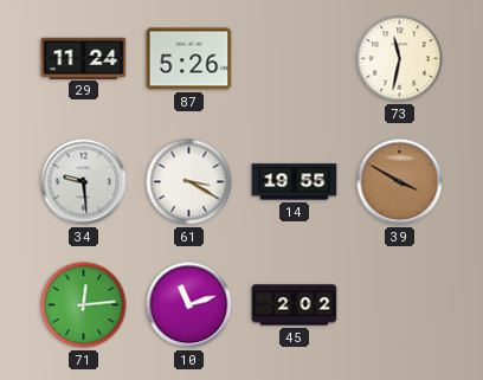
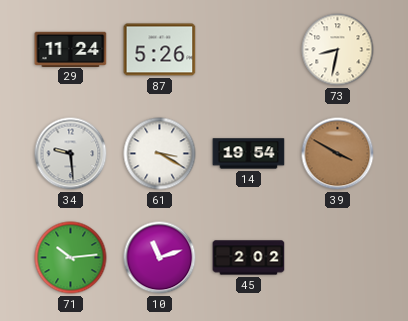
73: 11:32 -> 8:32 (338, 50)
14: 19:55 -> 19:54 (249, 154)
71: 12:14 -> 10:14 (71, 258)
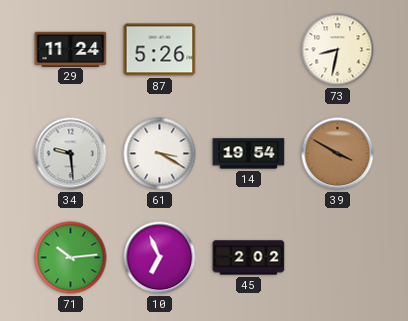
10: 11:12 -> 6:56 (160, 258)
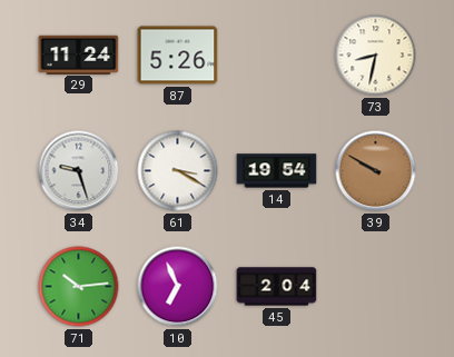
34: 9:29 -> 9:27 (79, 171)
39: 3:50 -> 9:50 (376, 171)
45: 2:02 -> 2:04 (277, 287)
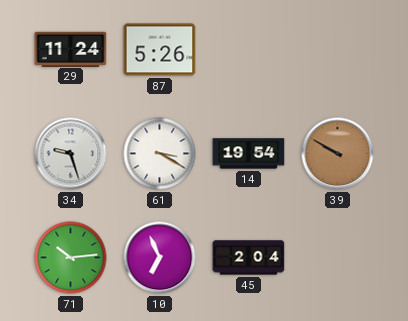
73: 8:32 -> none (376, 56)
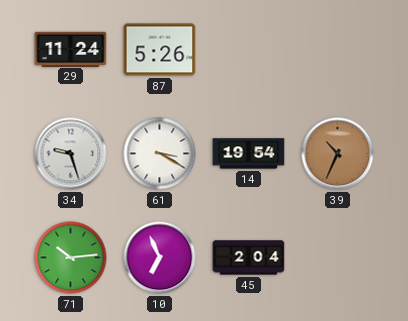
39: 9:50 -> 10:34 (338, 154)
